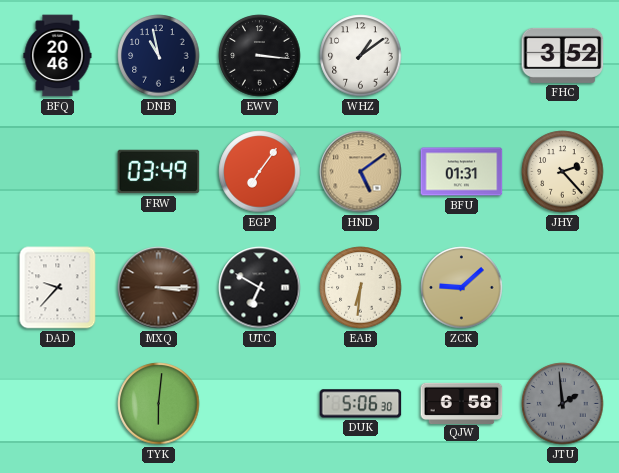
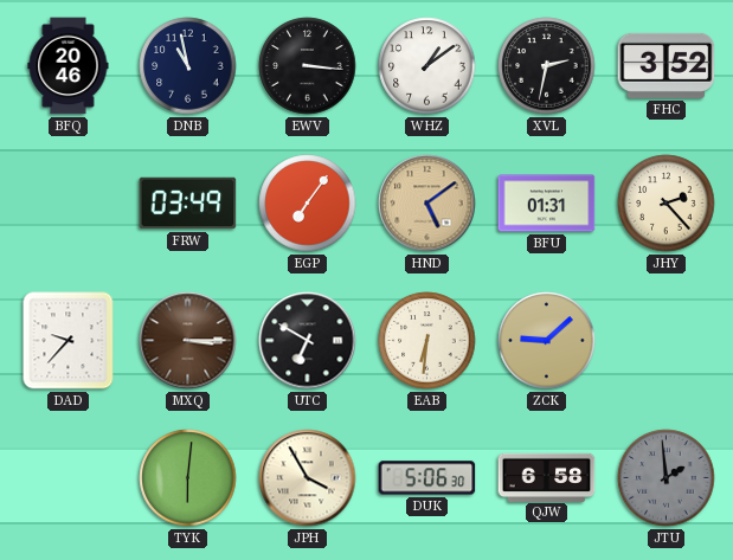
XVL: none -> 2:32 (547, 66)
JPH: none -> 3:55 (308, 478)
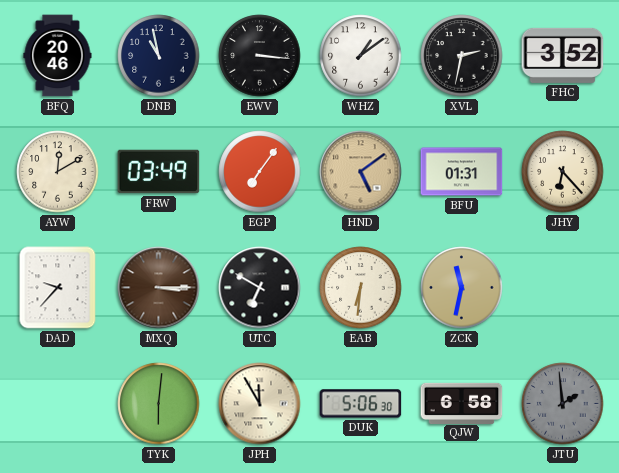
AYW: none -> 12:10 (58, 172)
JHY: 2:23 -> 6:23 (563, 172)
ZCK: 9:08 -> 11:32 (462, 288)
JPH: 3:55 -> 11:55 (260, 404)
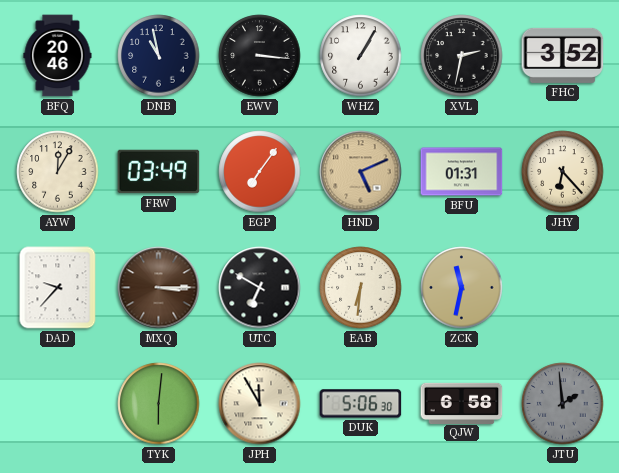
WHZ: 1:09 -> 1:05 (361, 56)
AYW: 12:10 -> 12:05 (58, 172)
HND: 5:09 -> 5:11 (361, 172)
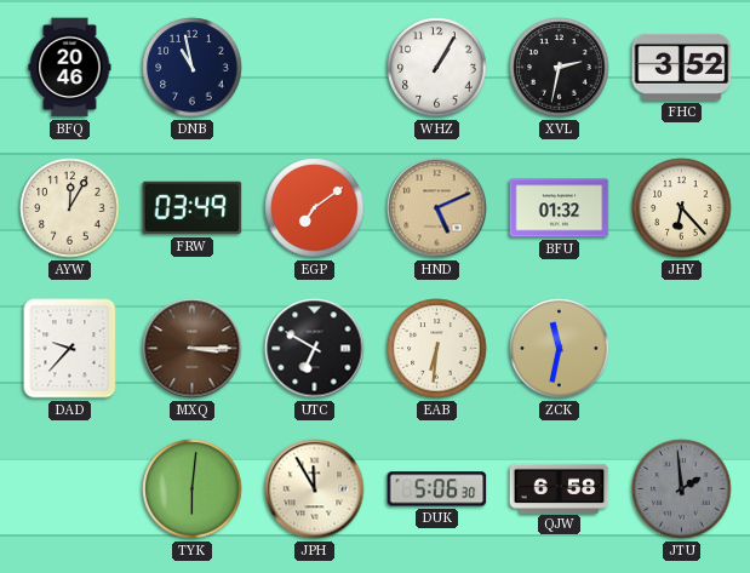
EWV: 3:16 -> none (260, 56)
EGP: 7:06 -> 7:09 (315, 208)
BFU: 01:31 -> 01:32 (560, 208)
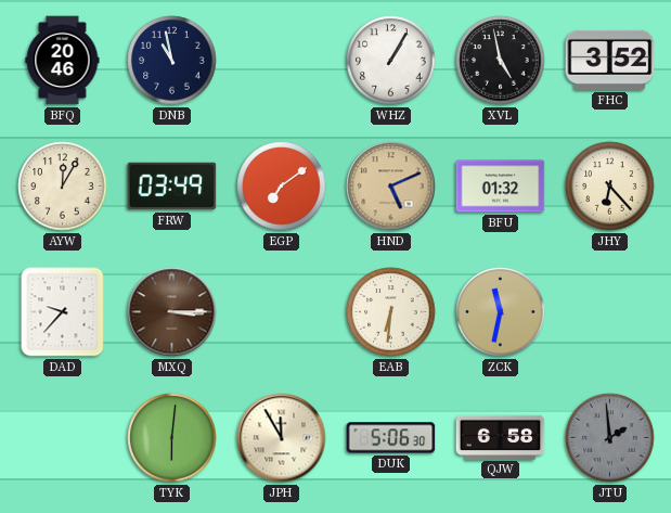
XVL: 2:32 -> 4:58 (501, 61)
UTC: 6:50 -> none (315, 349)
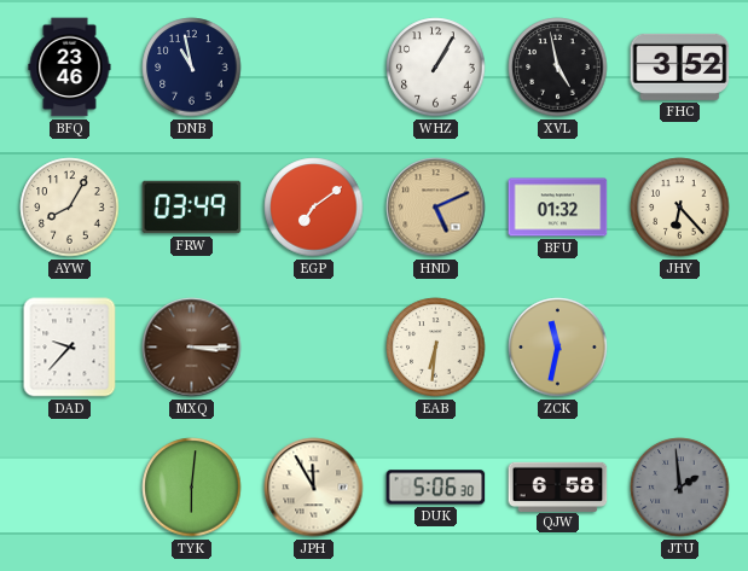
BFQ: 20:46 -> 23:46 (70, 68)
AYW: 12:05 -> 8:05 (70, 208)
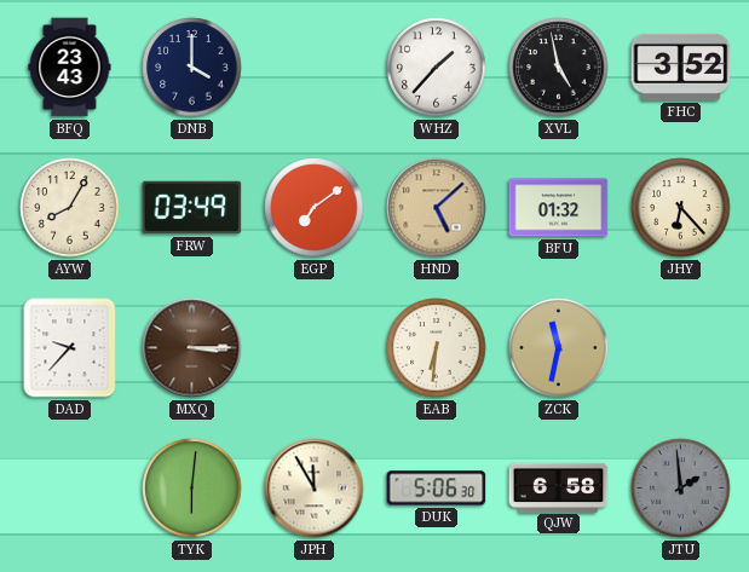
BFQ: 23:46 -> 23:43 (70, 68)
DNB: 10:58 -> 4:00 (192, 68)
WHZ: 1:05 -> 1:37 (437, 68)
HND: 5:11 -> 5:08 (437, 208)
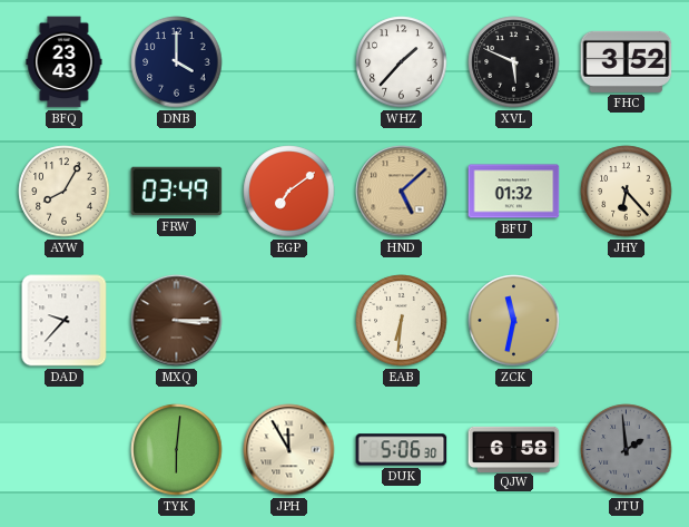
XVL: 4:58 -> 5:49 (514, 62)
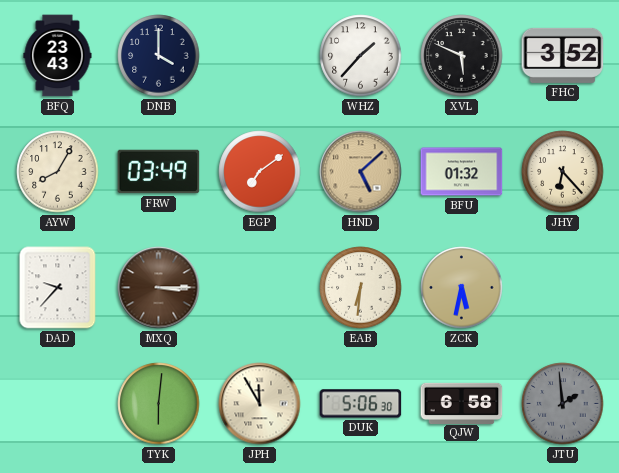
ZCK: 11:32 -> 5:32 (462, 288)
